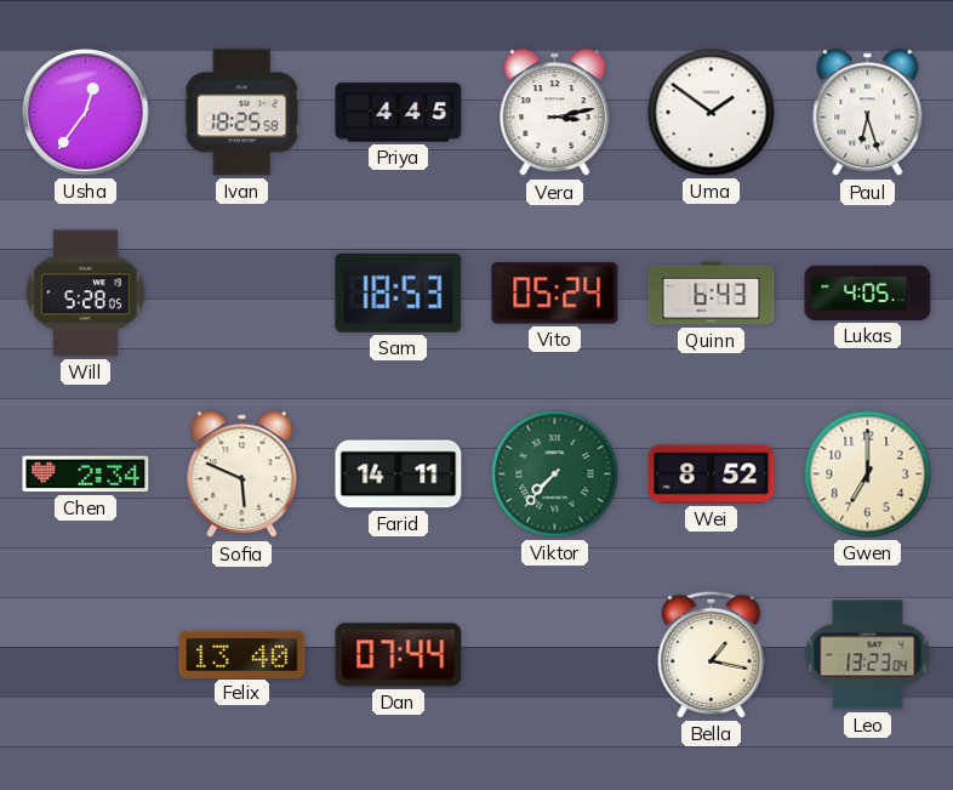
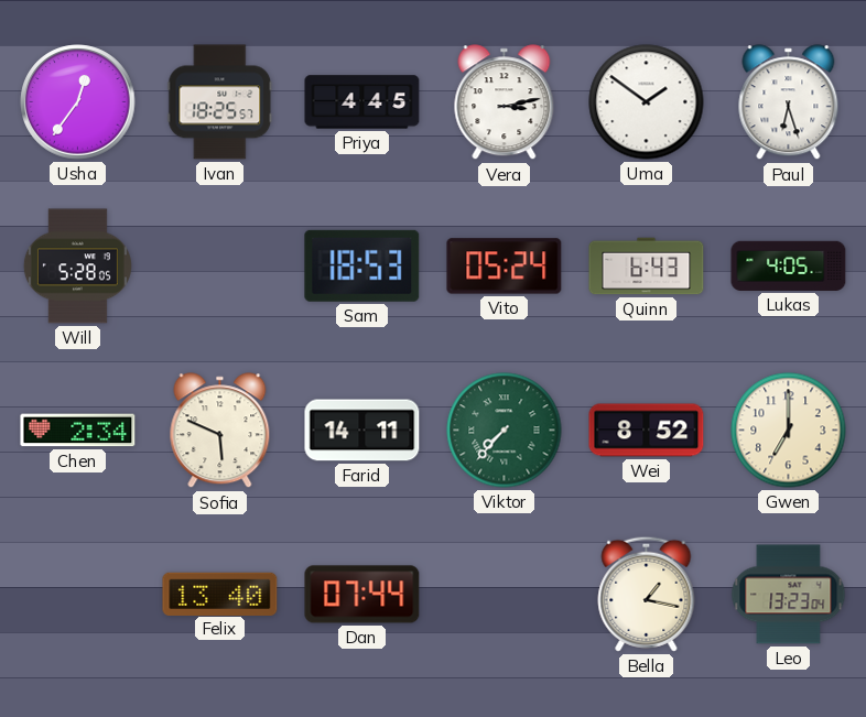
Ivan: 18:25:58 -> 18:25:57 (220, 102)
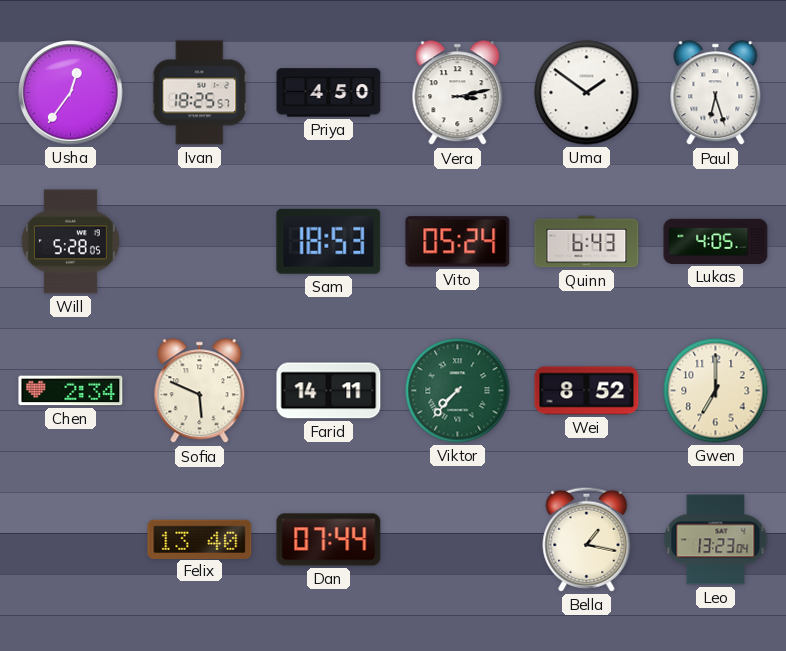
Priya: 4:45 -> 4:50 (329, 93)
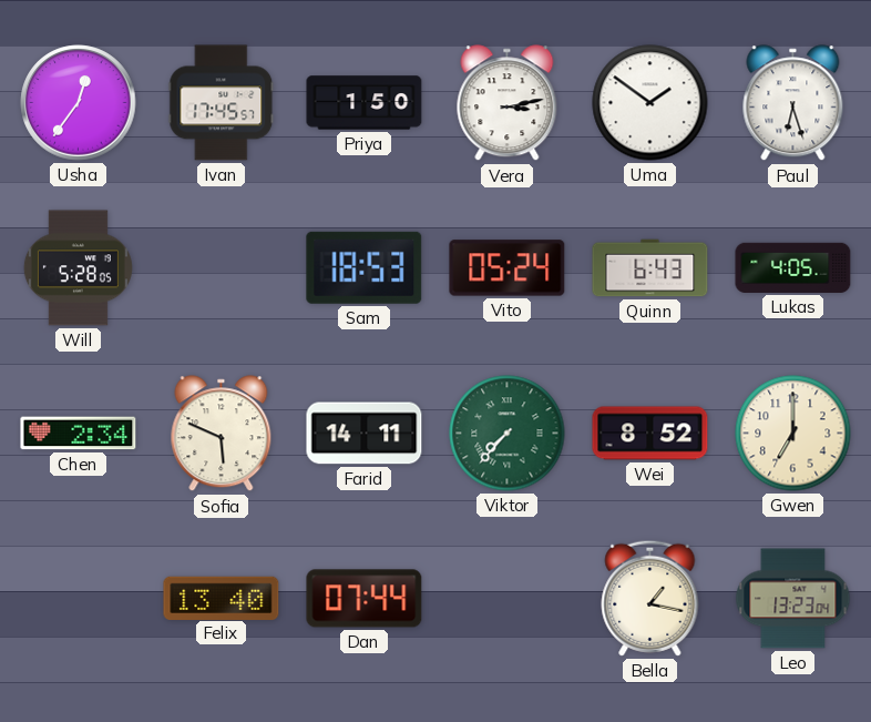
Ivan: 18:25 -> 17:45 (222, 103)
Priya: 4:50 -> 1:50 (365, 103)
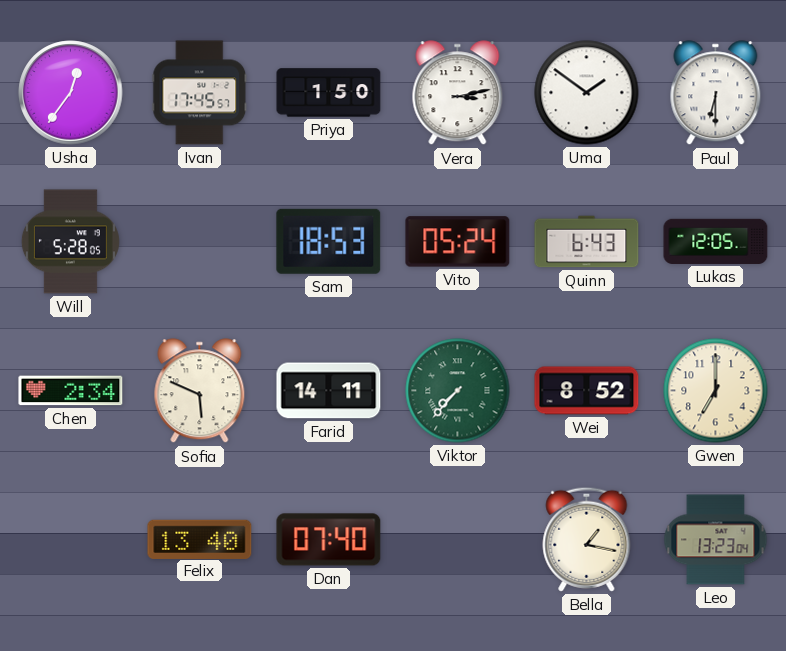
Paul: 6:27 -> 6:30 (716, 93)
Lukas: 4:05 -> 12:05 (716, 241)
Dan: 07:44 -> 07:40 (329, 540)
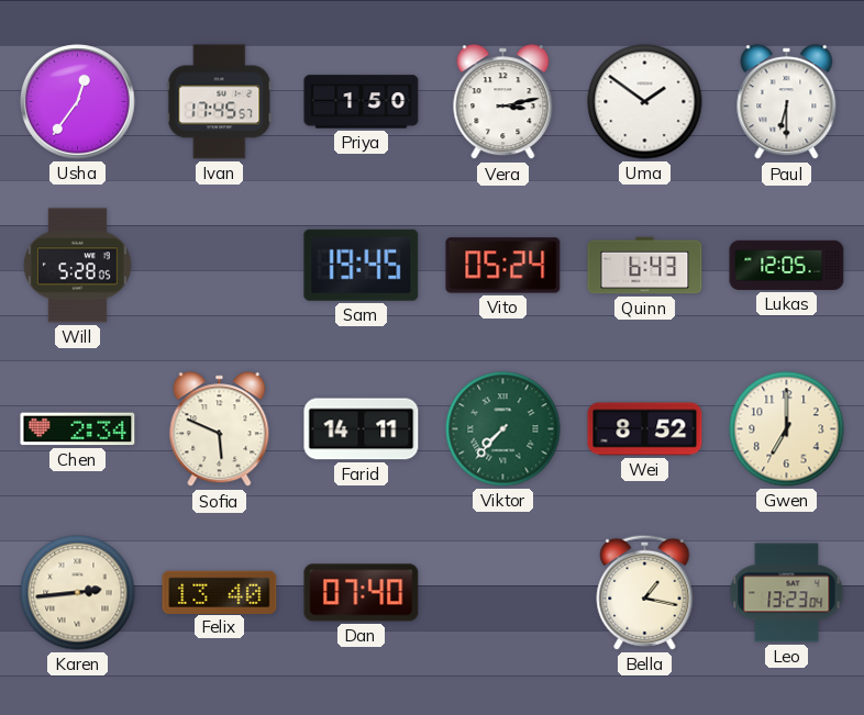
Sam: 18:53 -> 19:45 (362, 265)
Karen: none -> 2:44 (78, 593)
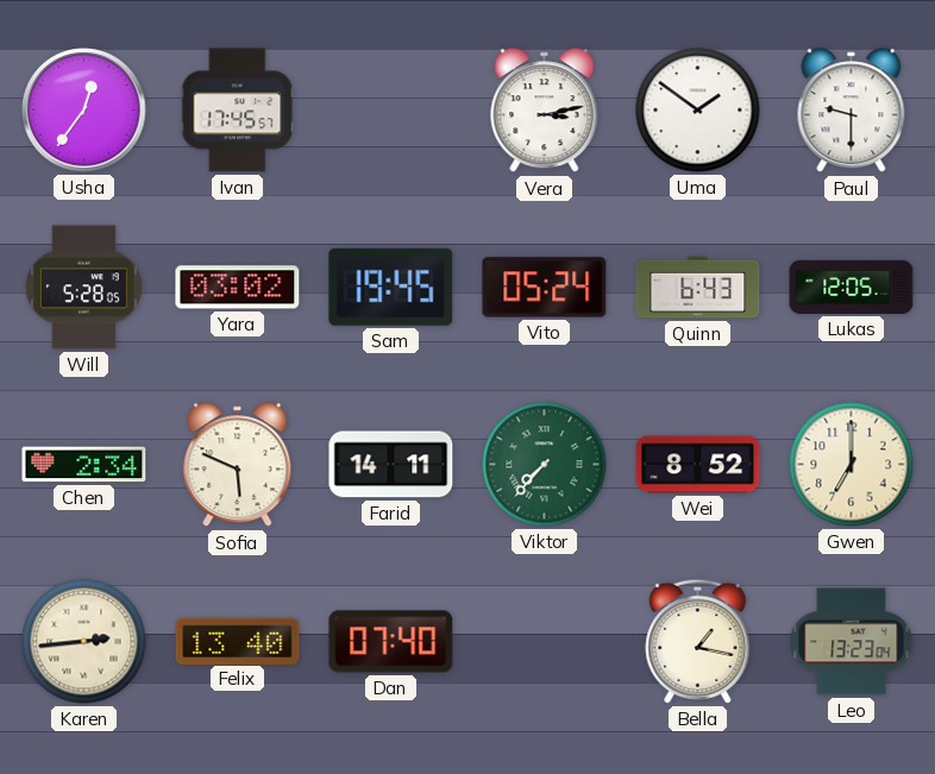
Priya: 1:50 -> none (362, 102)
Paul: 6:30 -> 9:30 (852, 111)
Yara: none -> 03:02 (238, 288)
